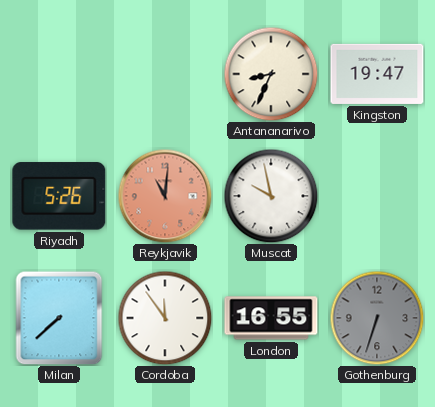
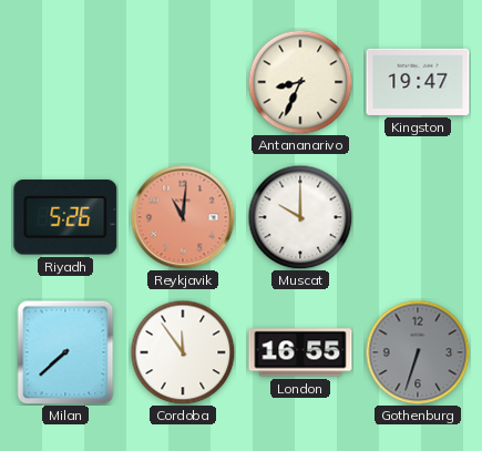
Muscat: 9:58 -> 10:00 (300, 217)
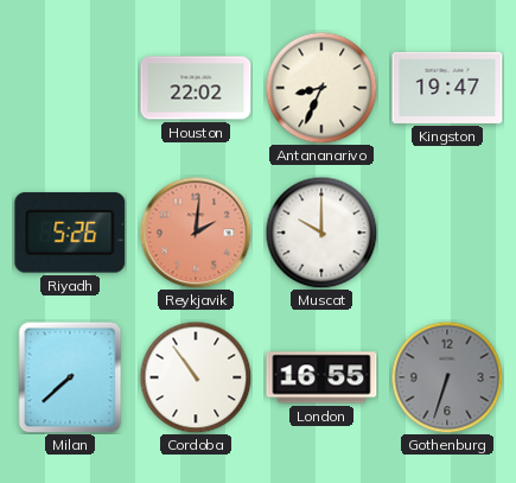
Houston: none -> 22:02 (196, 88)
Reykjavik: 11:01 -> 2:01 (196, 233)
Cordoba: 11:54 -> 10:54 (196, 377)
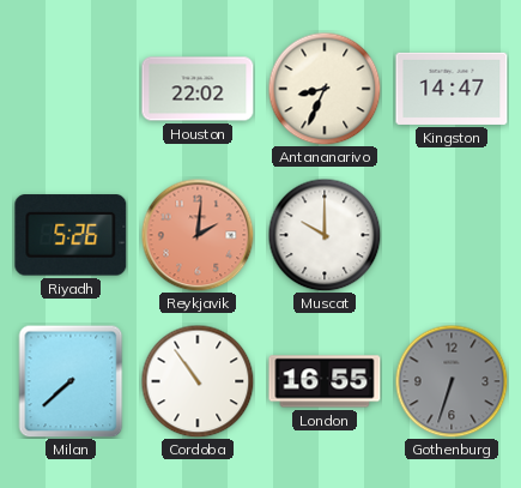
Kingston: 19:47 -> 14:47 (452, 89)
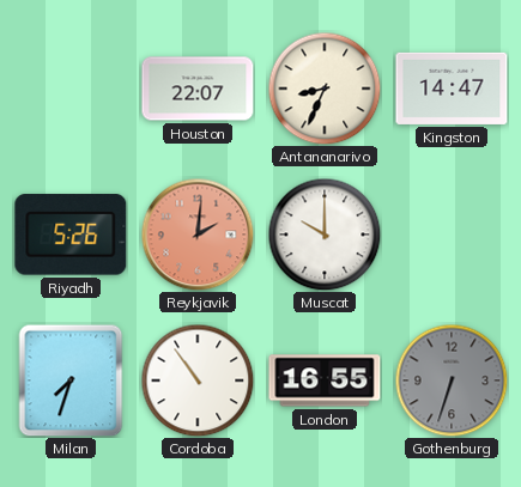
Houston: 22:02 -> 22:07 (198, 89)
Milan: 7:38 -> 7:33 (71, 381)
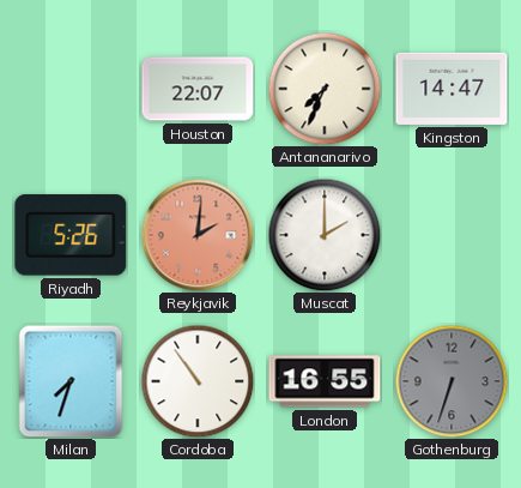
Antananarivo: 8:34 -> 7:34 (325, 89)
Muscat: 10:00 -> 2:00 (325, 235)
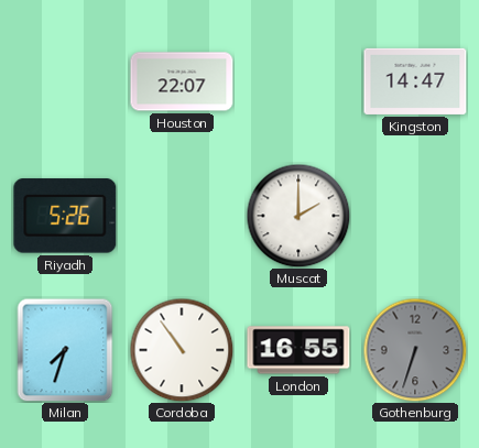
Antananarivo: 7:34 -> none (325, 89)
Reykjavik: 2:01 -> none (198, 235)
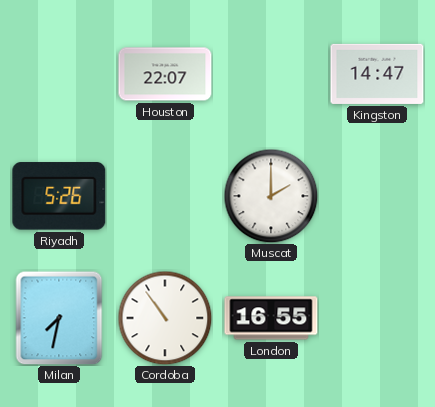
Milan: 7:33 -> 7:32 (59, 318)
Gothenburg: 6:33 -> none (415, 350)
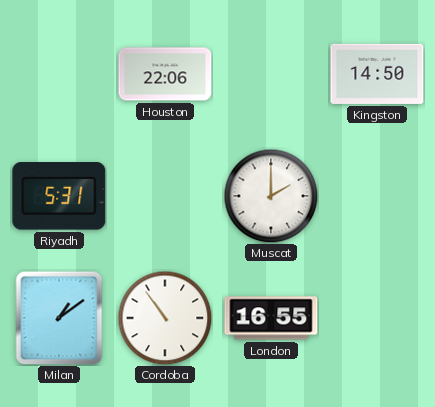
Houston: 22:07 -> 22:06 (165, 74)
Kingston: 14:47 -> 14:50 (377, 74)
Riyadh: 5:26 -> 5:31 (59, 196)
Milan: 7:32 -> 1:09 (59, 318)
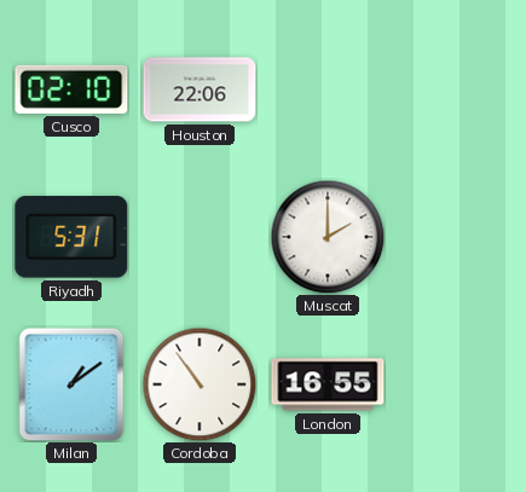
Cusco: none -> 02:10 (71, 89)
Kingston: 14:50 -> none (377, 74)
